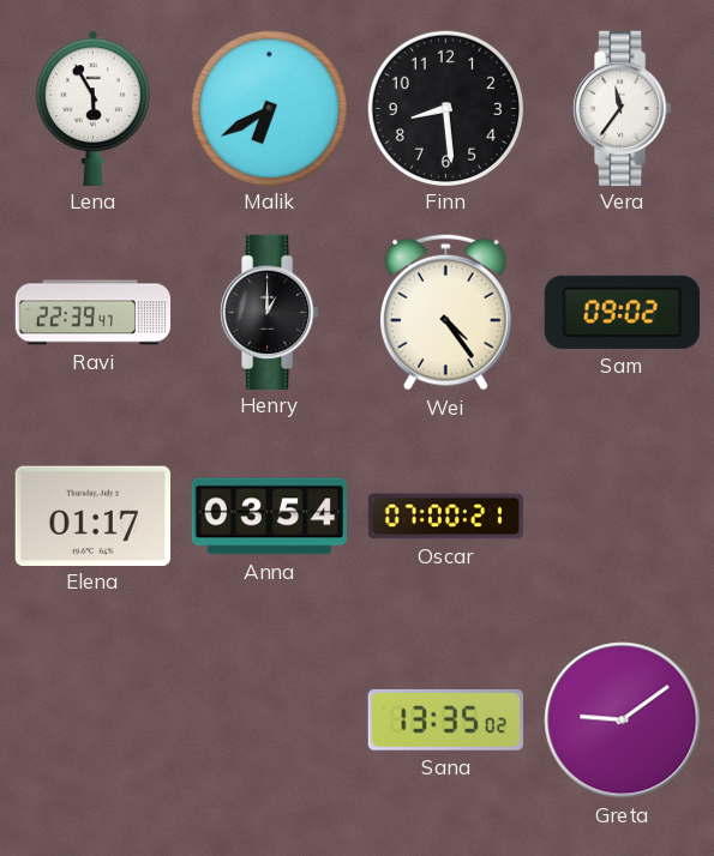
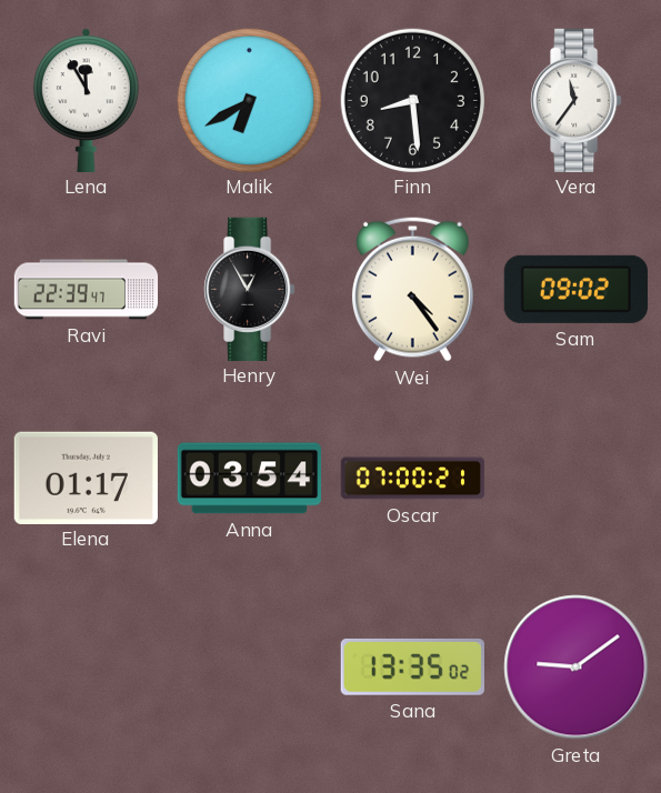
Lena: 5:55 -> 11:55 (86, 100)
Henry: 1:00 -> 12:55 (250, 289)
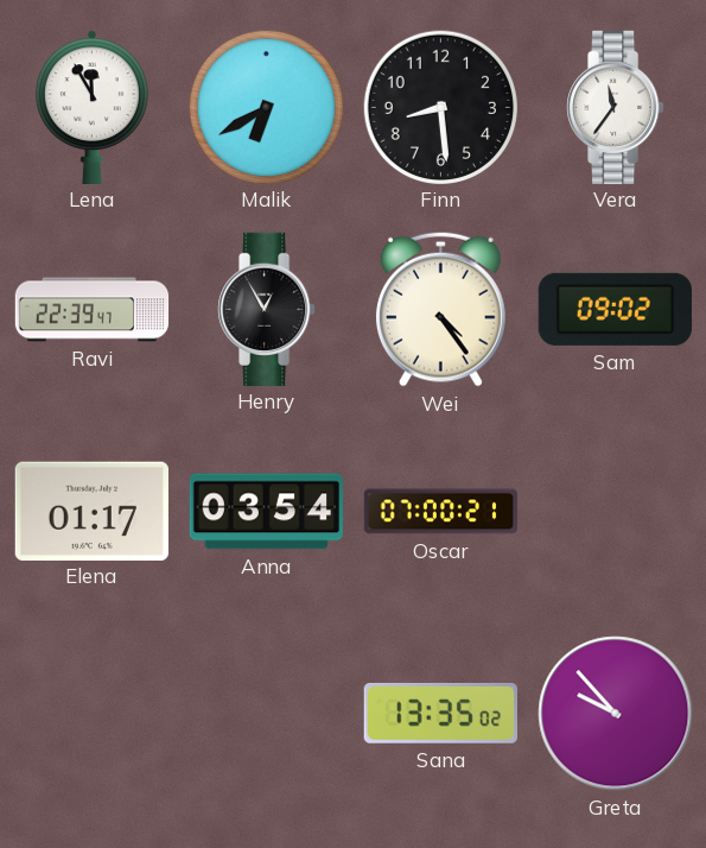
Greta: 9:09 -> 9:53 (616, 714)
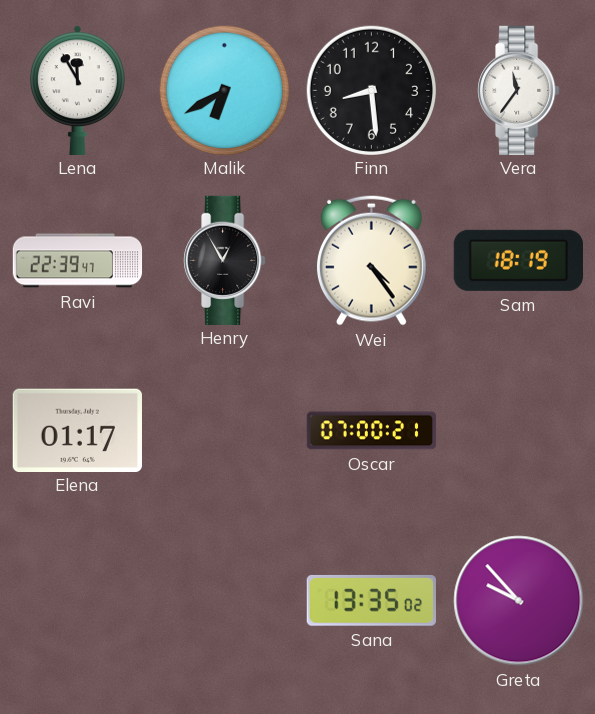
Sam: 09:02 -> 18:19 (518, 260)
Anna: 03:54 -> none (266, 512)
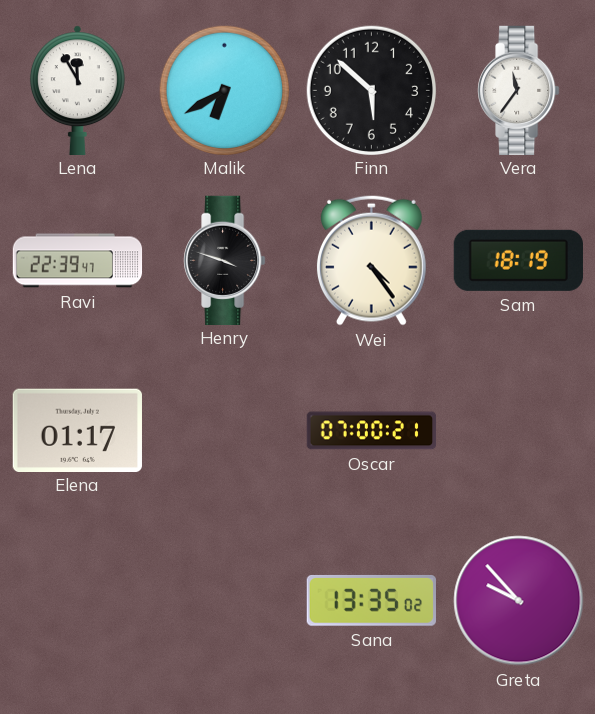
Finn: 8:29 -> 5:52 (371, 90)
Henry: 12:55 -> 3:48 (225, 260)
